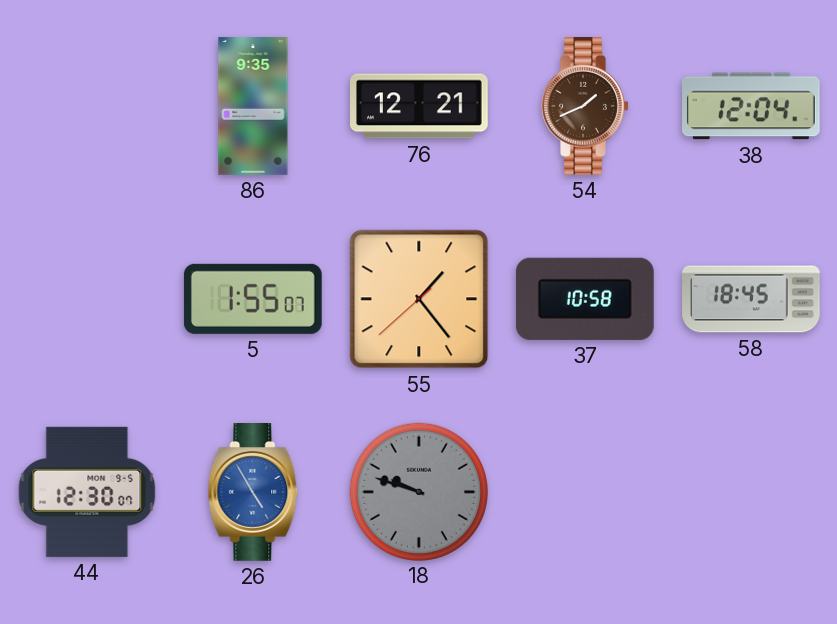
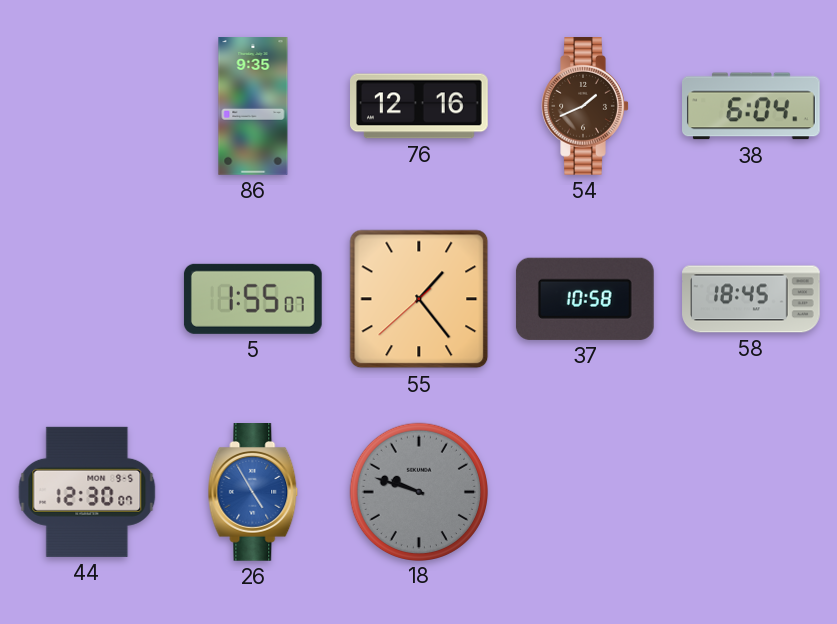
76: 12:21 -> 12:16 (420, 106)
38: 12:04 -> 6:04 (752, 106)
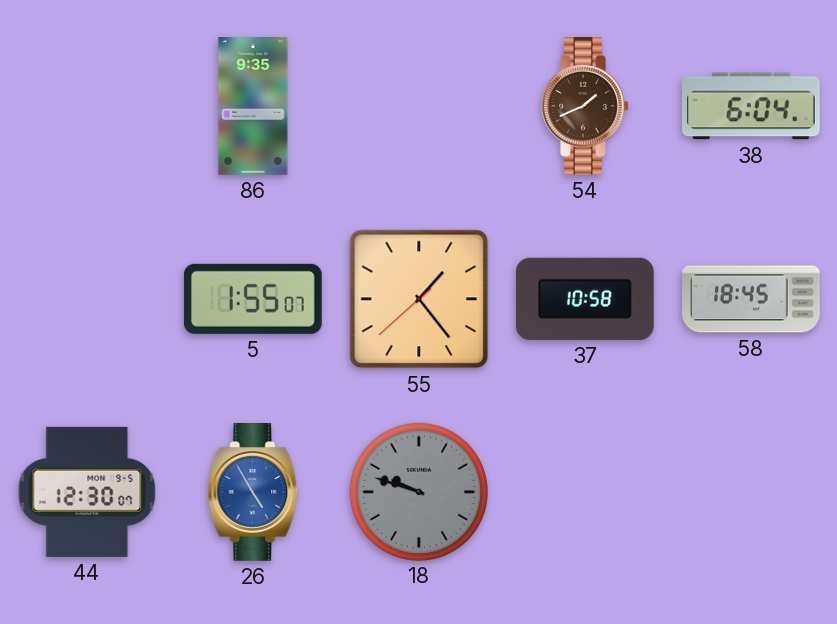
76: 12:16 -> none (420, 106)
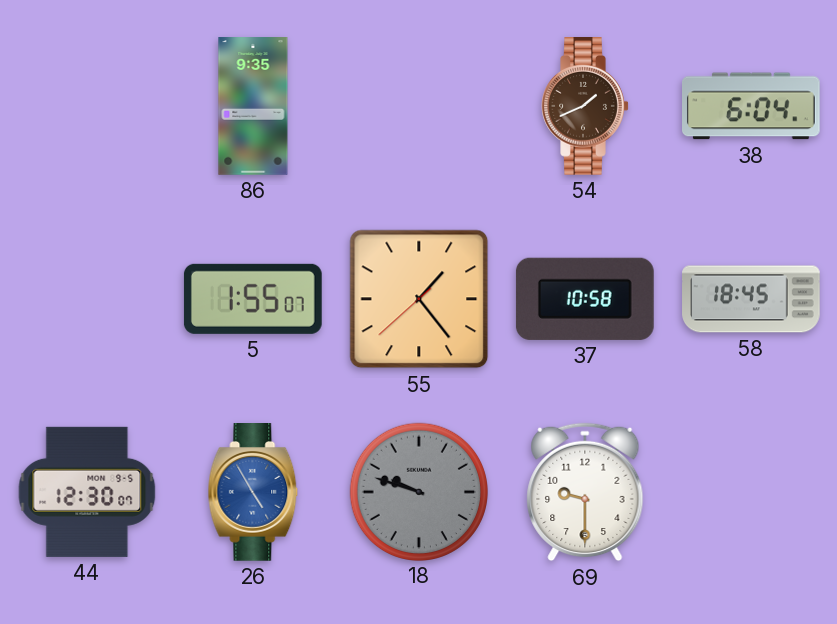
69: none -> 9:30 (585, 492)
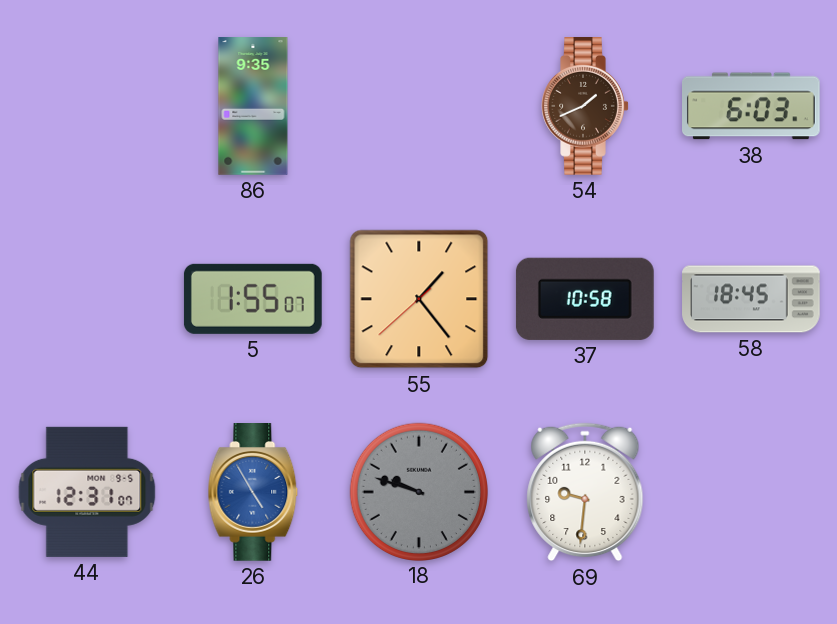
38: 6:04 -> 6:03 (752, 106)
44: 12:30 -> 12:31 (87, 492)
69: 9:30 -> 9:31 (585, 492)
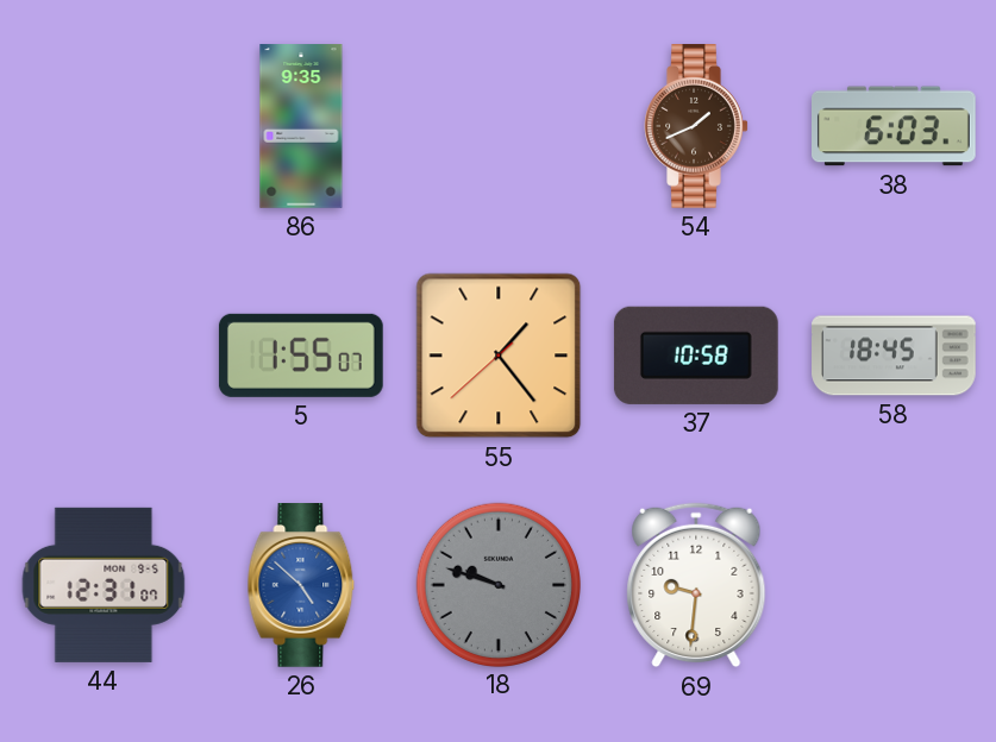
26: 4:55 -> 4:52 (301, 586)
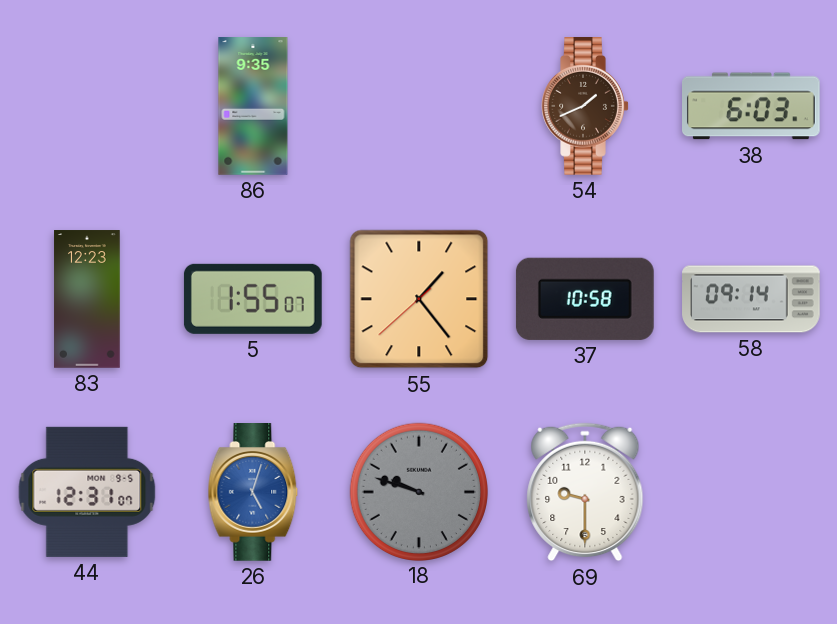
83: none -> 12:23 (87, 299)
58: 18:45 -> 09:14 (751, 299)
26: 4:52 -> 5:03 (253, 493)
69: 9:31 -> 9:30 (585, 492)
